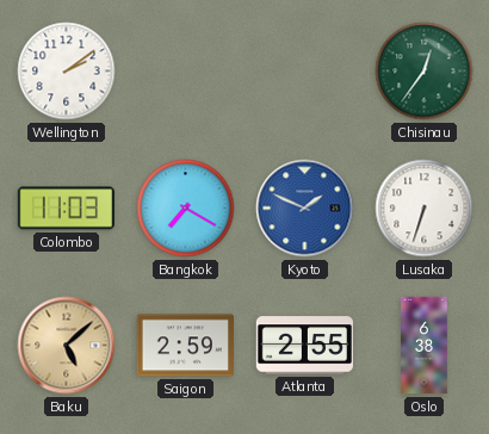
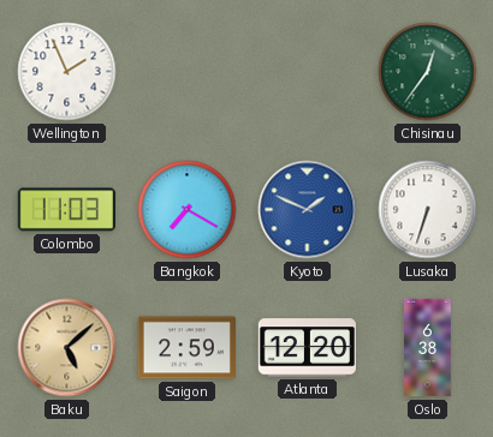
Wellington: 2:09 -> 1:56 (67, 72)
Atlanta: 2:55 -> 12:20 (307, 348)
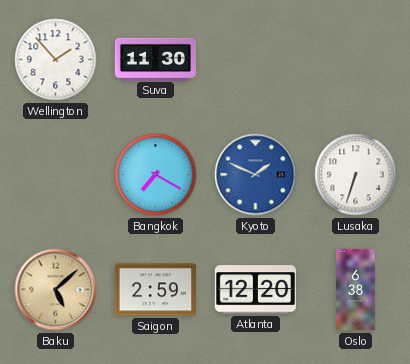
Wellington: 1:56 -> 1:53 (56, 60)
Suva: none -> 11:30 (155, 59)
Chisinau: 12:36 -> none (428, 72)
Colombo: 11:03 -> none (66, 210)
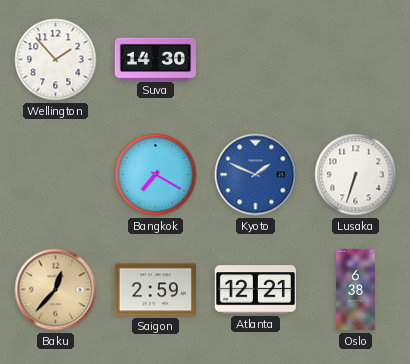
Suva: 11:30 -> 14:30 (155, 59)
Baku: 5:08 -> 12:37 (56, 290)
Atlanta: 12:20 -> 12:21 (255, 290)
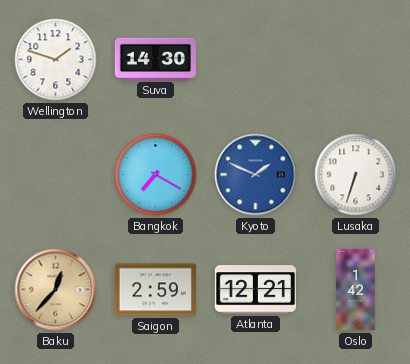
Wellington: 1:53 -> 1:48 (56, 60)
Oslo: 6:38 -> 1:42 (356, 290)
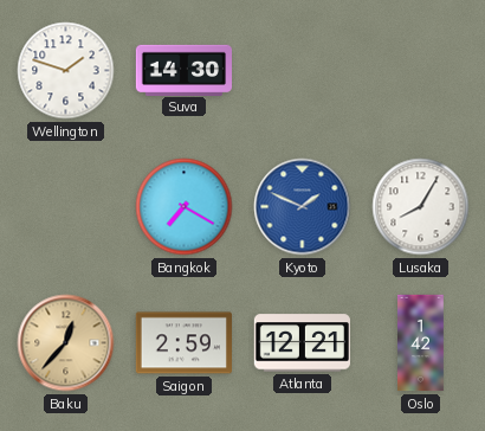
Lusaka: 6:33 -> 8:05 (421, 207)
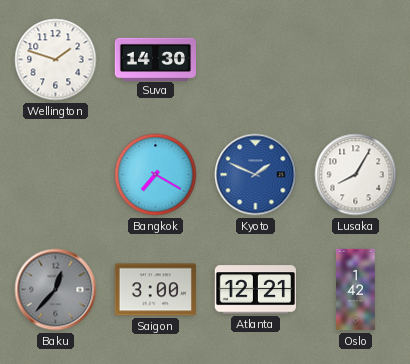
Baku dial: champagne -> grey (56, 290)
Saigon: 2:59 -> 3:00 (155, 290)
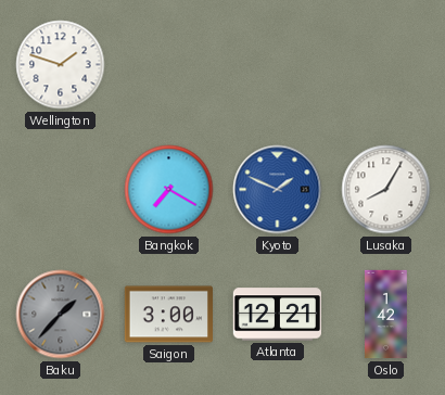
Suva: 14:30 -> none (155, 59)
Baku: 12:37 -> 1:37 (61, 315)
